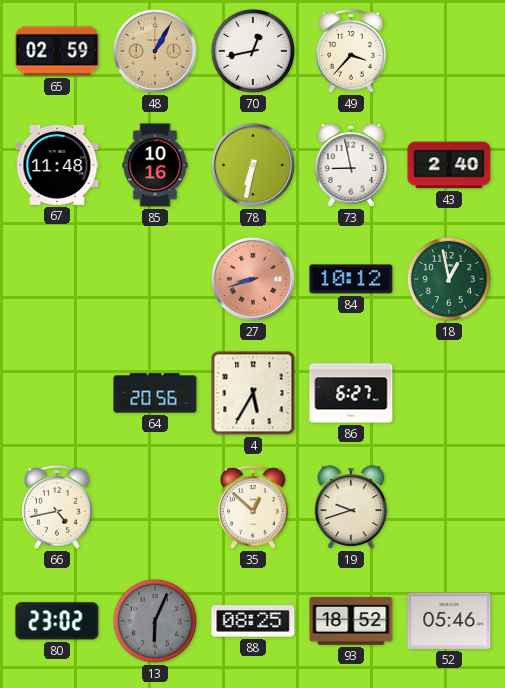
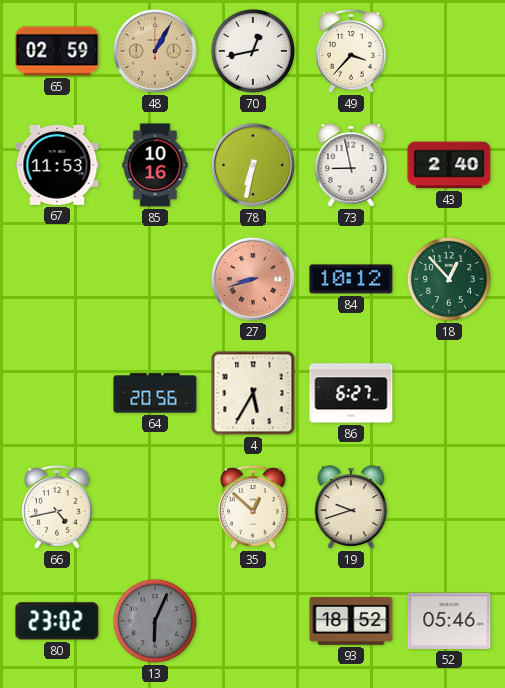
67: 11:48 -> 11:53 (57, 165)
18: 12:58 -> 12:53 (449, 279)
88: 08:25 -> none (253, 621)
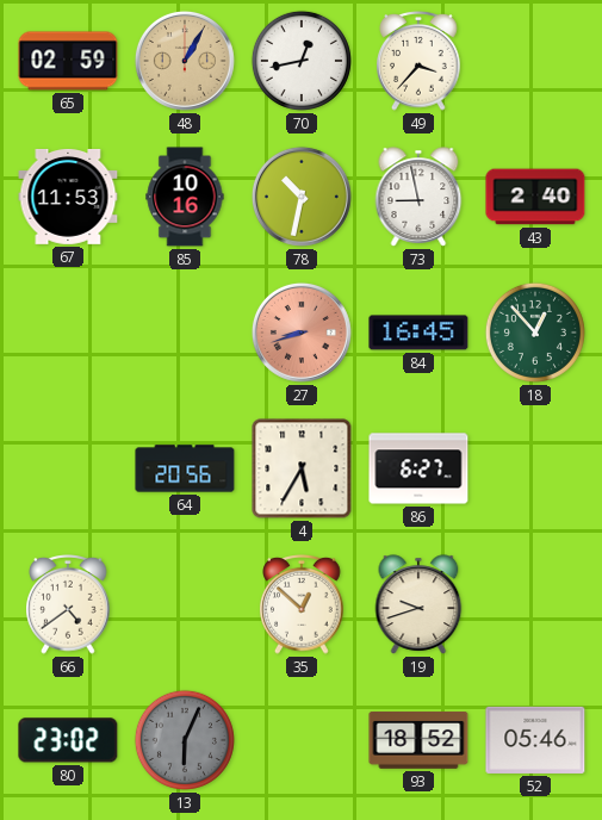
78: 6:32 -> 10:32 (302, 197)
84: 10:12 -> 16:45 (418, 333)
66: 4:43 -> 4:39 (68, 605)
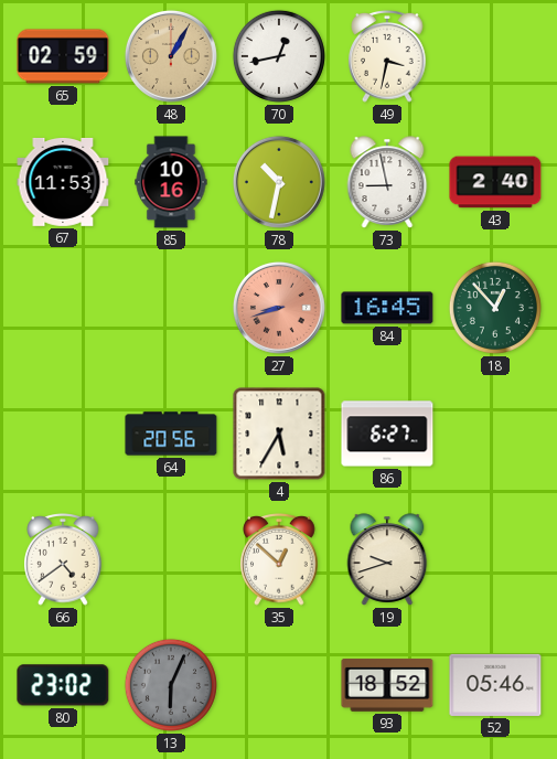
49: 3:37 -> 3:32 (387, 57)
